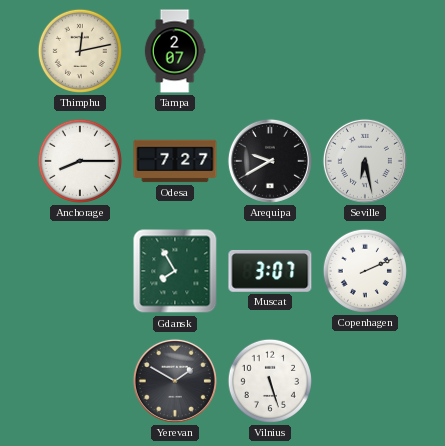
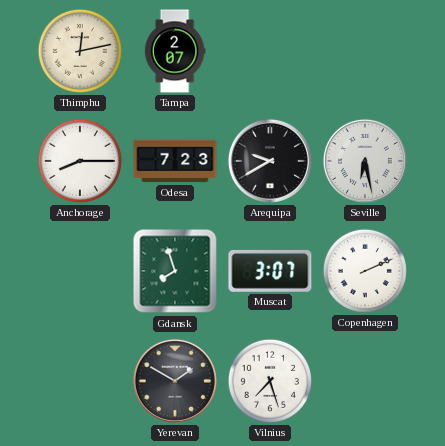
Odesa: 7:27 -> 7:23 (175, 161)
Gdansk: 7:55 -> 7:57 (175, 271)
Vilnius: 5:27 -> 7:27 (270, 381)
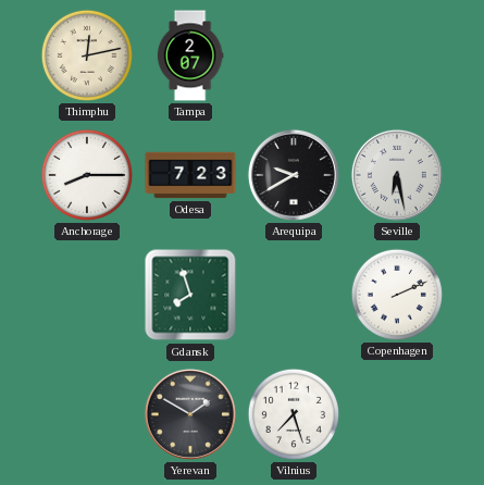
Muscat: 3:07 -> none (270, 271)
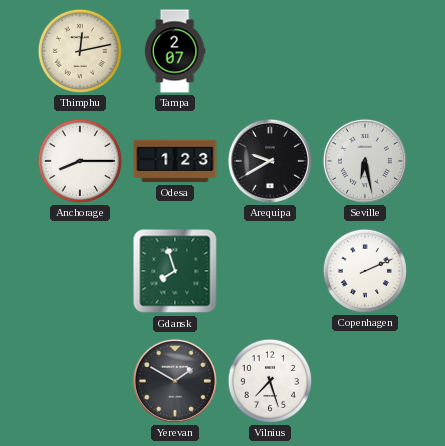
Odesa: 7:23 -> 1:23 (175, 161)
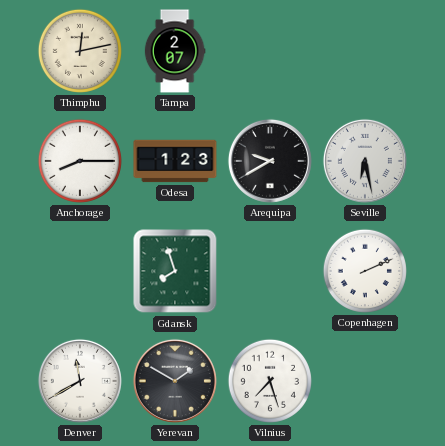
Denver: none -> 11:40 (80, 381)
